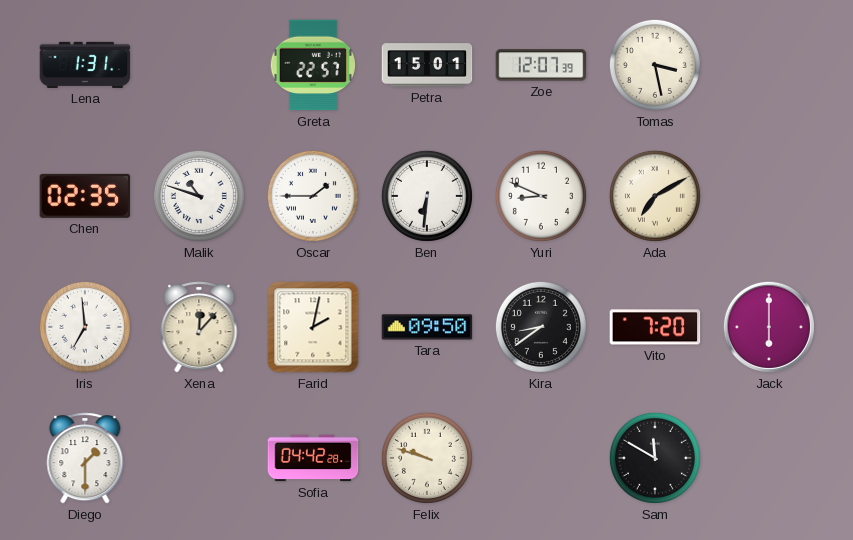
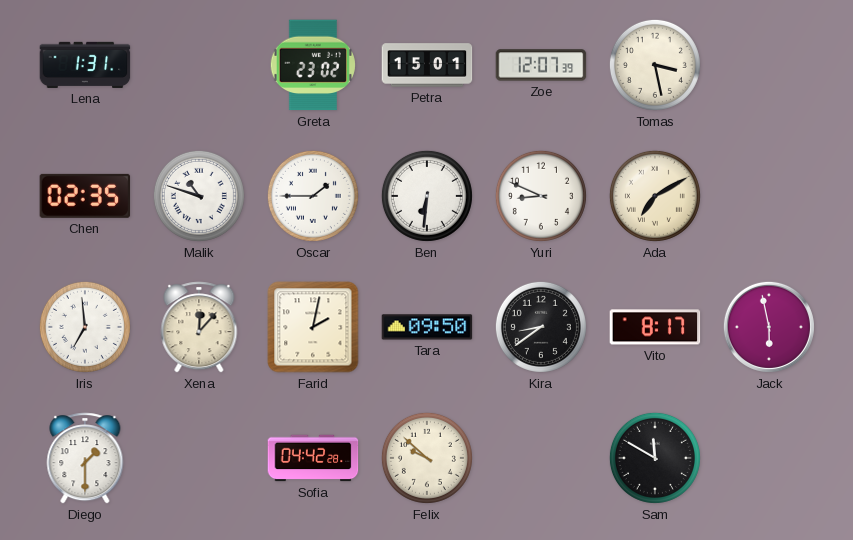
Greta: 22:57 -> 23:02 (313, 65)
Vito: 7:20 -> 8:17 (655, 327)
Jack: 6:00 -> 5:58 (769, 327)
Felix: 9:48 -> 9:52 (427, 458)
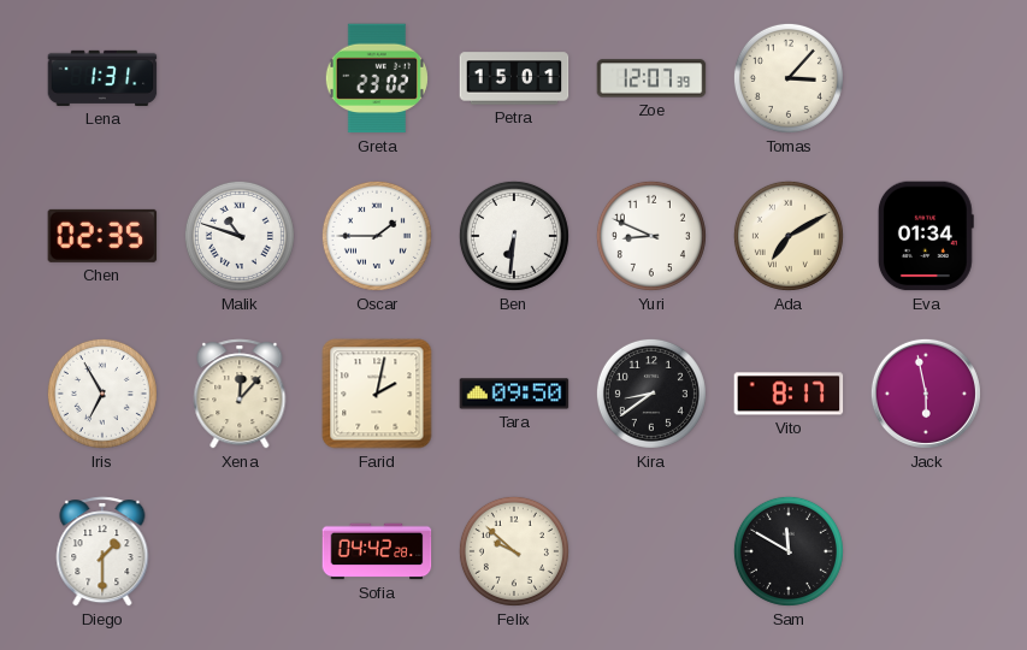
Tomas: 3:28 -> 3:07 (789, 78)
Eva: none -> 01:34 (926, 236)
Iris: 6:59 -> 6:55 (102, 394)
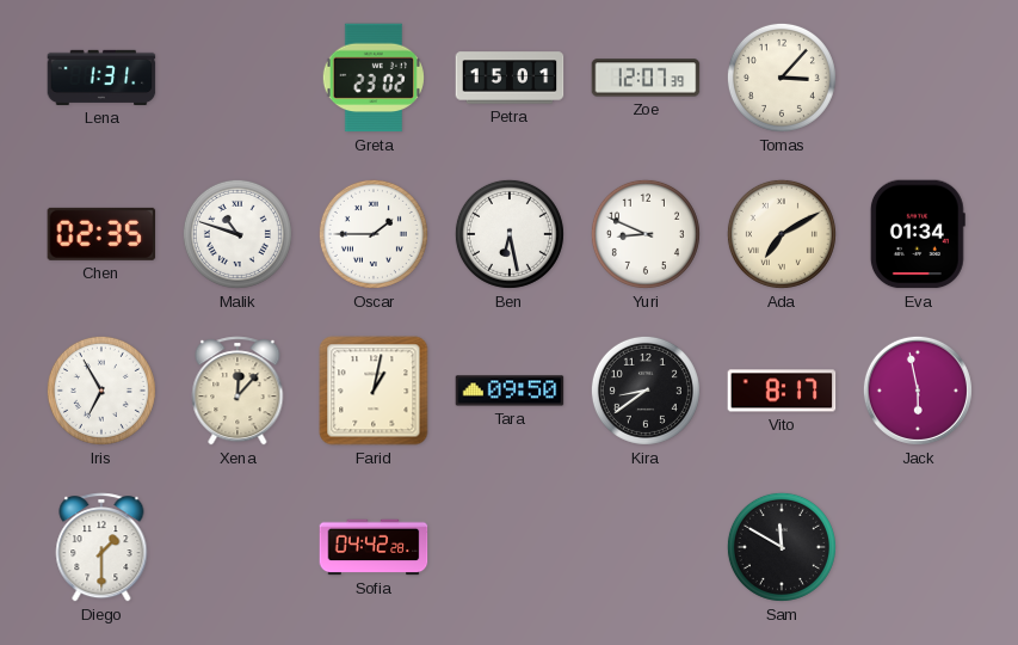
Ben: 6:31 -> 6:28 (510, 234)
Farid: 2:02 -> 1:02 (374, 391)
Felix: 9:52 -> none (514, 551)
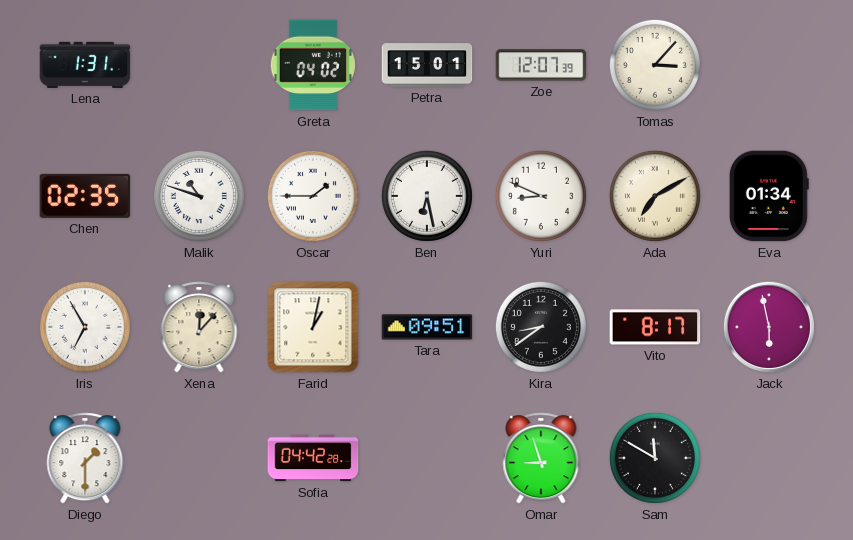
Greta: 23:02 -> 04:02 (313, 65)
Tara: 09:50 -> 09:51 (427, 327)
Omar: none -> 8:57 (541, 458)
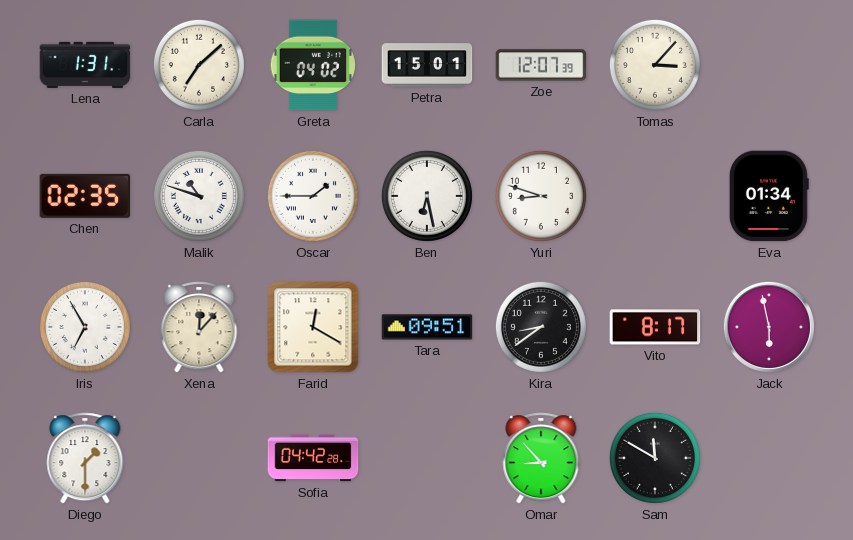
Carla: none -> 7:08 (199, 65)
Yuri: 8:49 -> 8:48 (541, 196)
Ada: 7:10 -> none (655, 196)
Farid: 1:02 -> 12:20 (313, 327)
Omar: 8:57 -> 8:53 (541, 458)
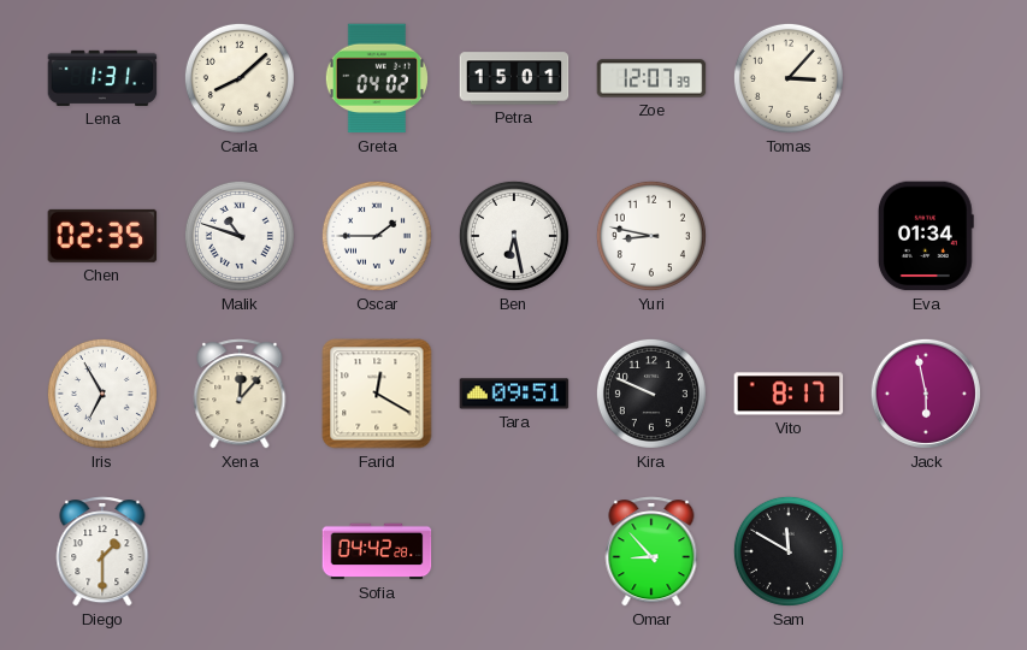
Carla: 7:08 -> 8:08 (240, 78)
Yuri: 8:48 -> 8:47 (651, 236)
Kira: 8:39 -> 9:49 (651, 394)
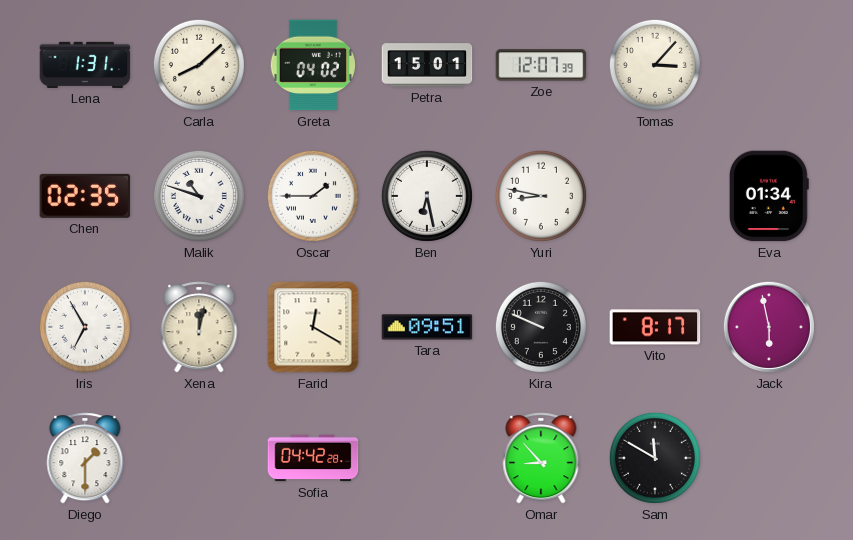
Xena: 12:07 -> 12:02 (199, 327)
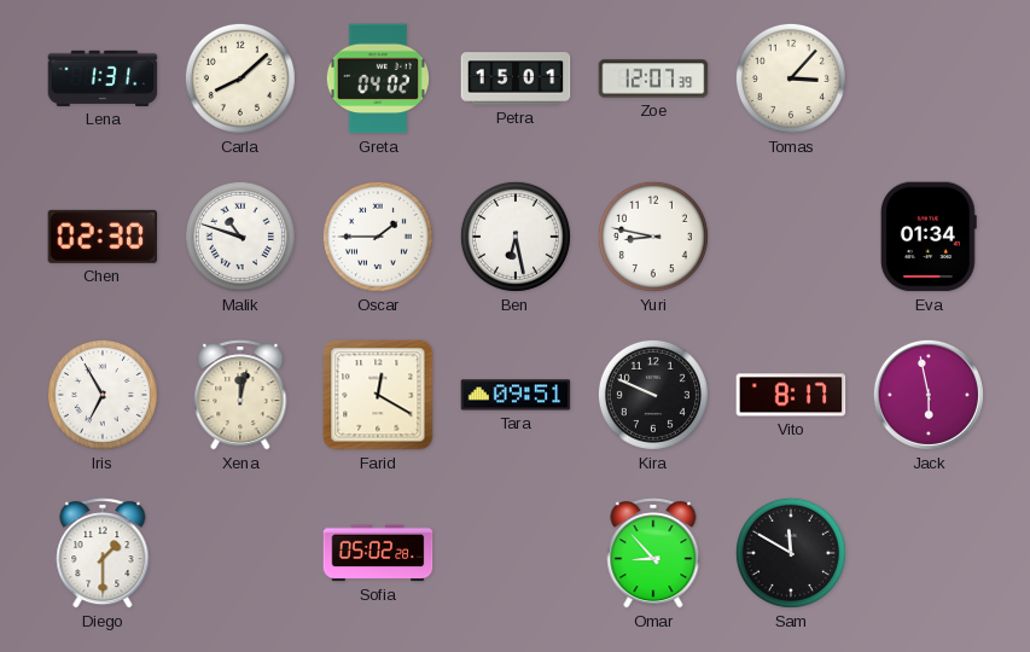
Chen: 02:35 -> 02:30 (103, 237)
Sofia: 04:42 -> 05:02 (378, 553)
